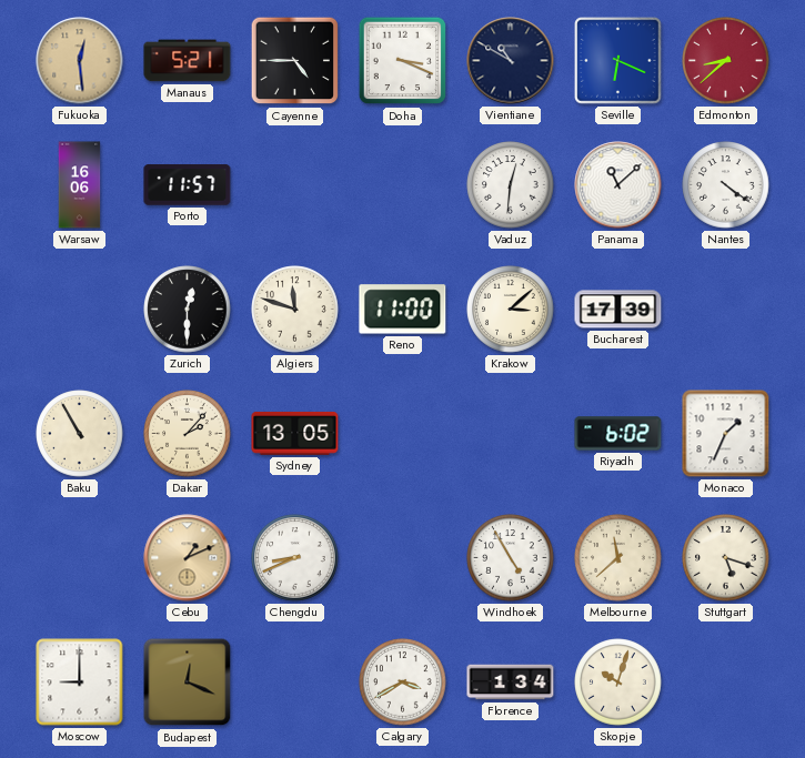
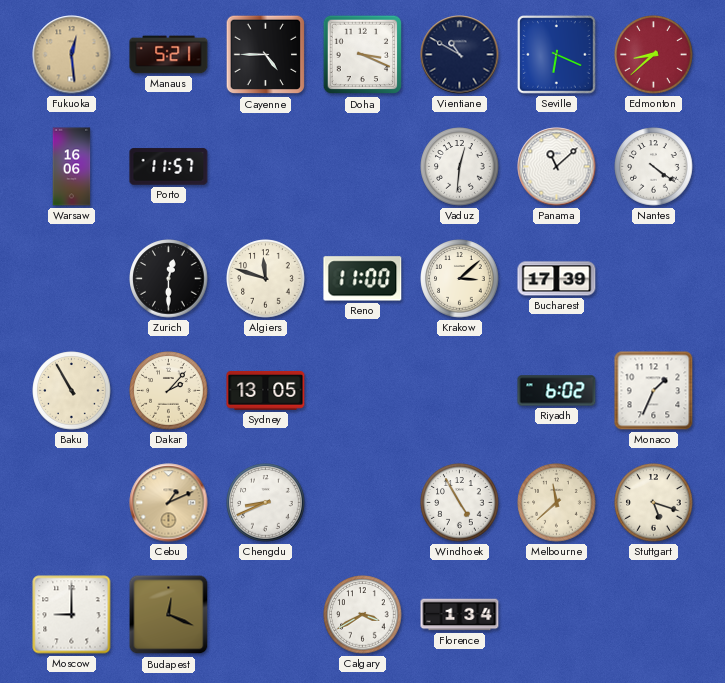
Skopje: 10:03 -> none (618, 683)
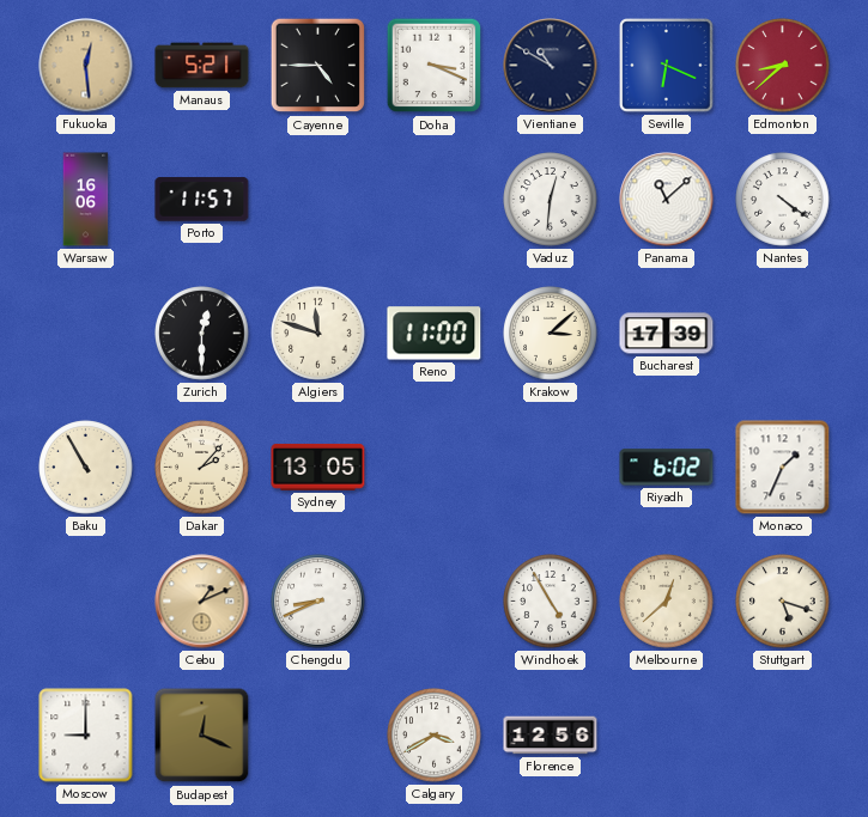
Melbourne: 11:38 -> 12:38 (667, 602)
Florence: 1:34 -> 12:56 (551, 736)
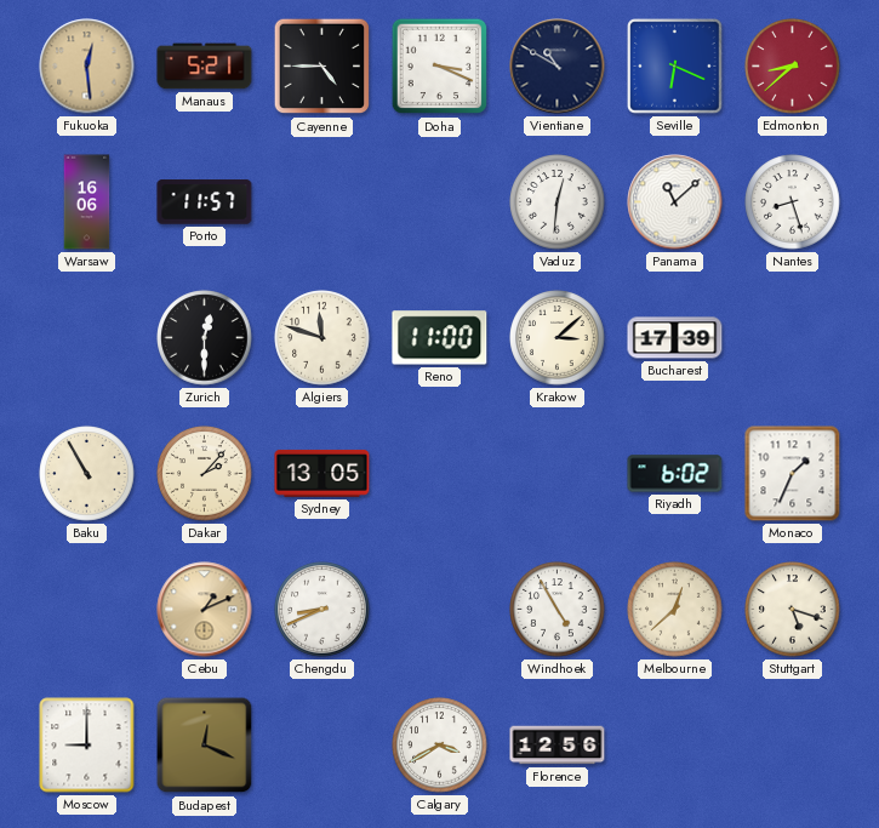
Nantes: 4:21 -> 8:27 (793, 202)
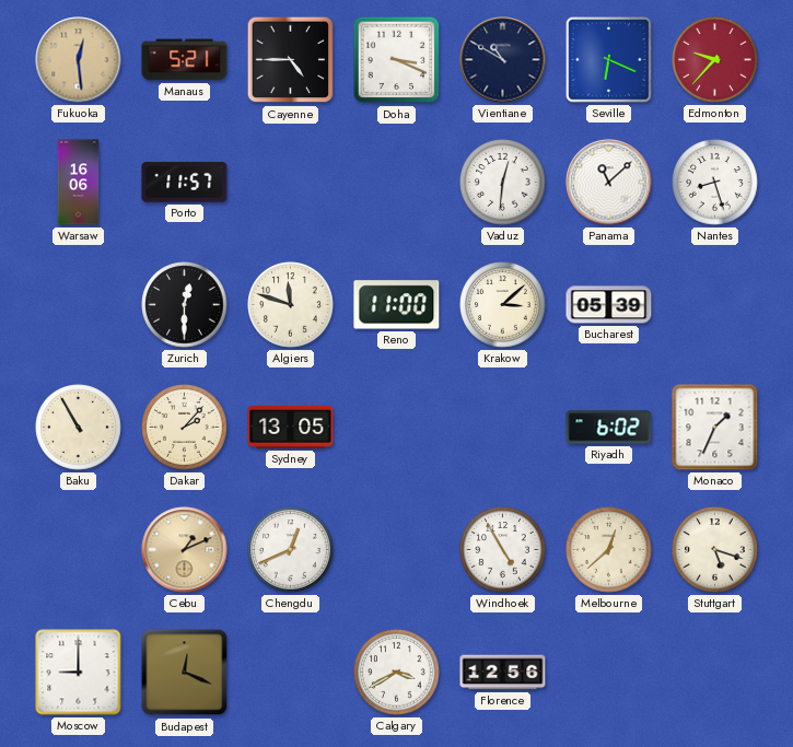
Edmonton: 8:38 -> 9:37 (715, 60)
Bucharest: 17:39 -> 05:39 (609, 305)
Chengdu: 8:41 -> 12:41 (291, 550)
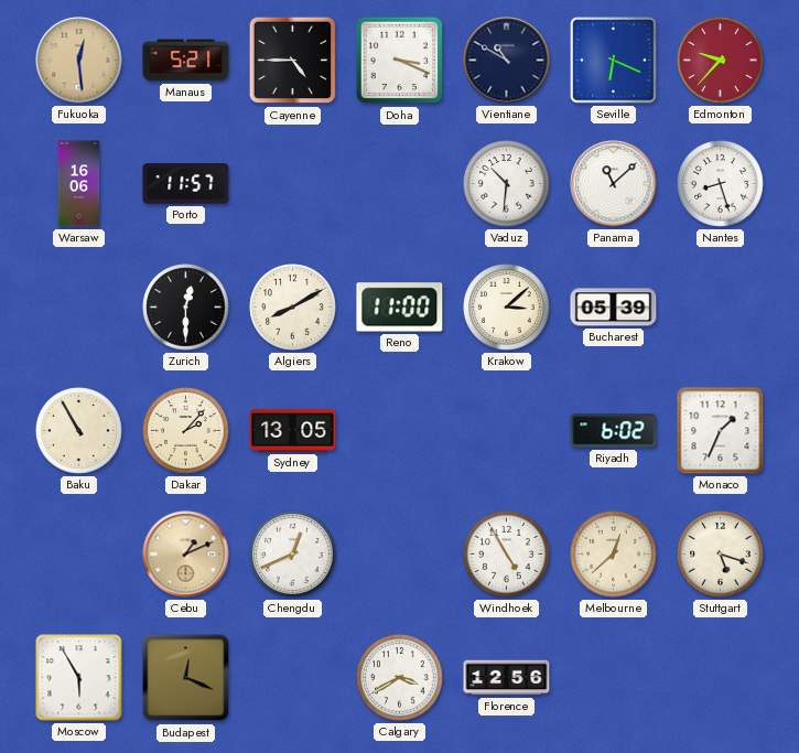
Vaduz: 12:31 -> 10:31 (507, 184)
Algiers: 11:48 -> 8:10 (293, 308)
Moscow: 9:00 -> 5:55 (79, 678)
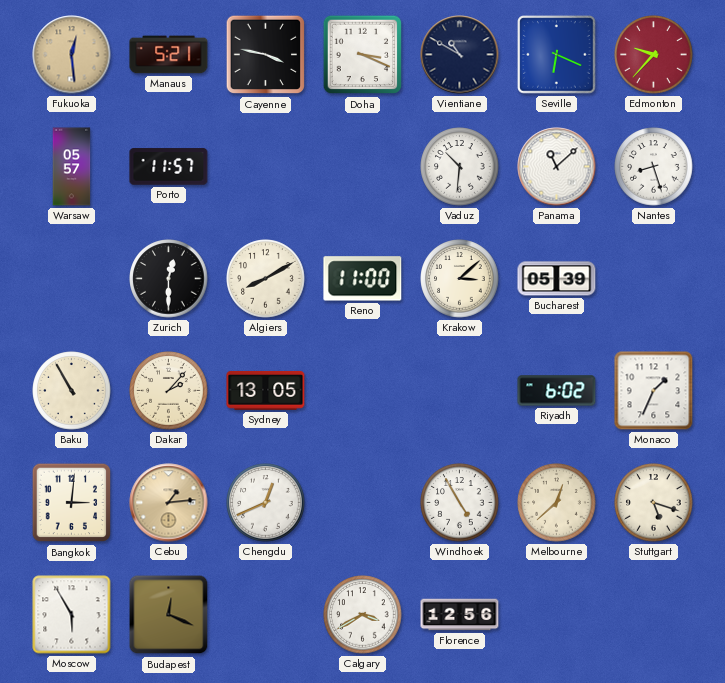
Cayenne: 4:45 -> 3:47 (266, 55)
Warsaw: 16:06 -> 05:57 (72, 167)
Bangkok: none -> 3:01 (72, 503)
Cebu: 1:11 -> 1:14 (169, 503)
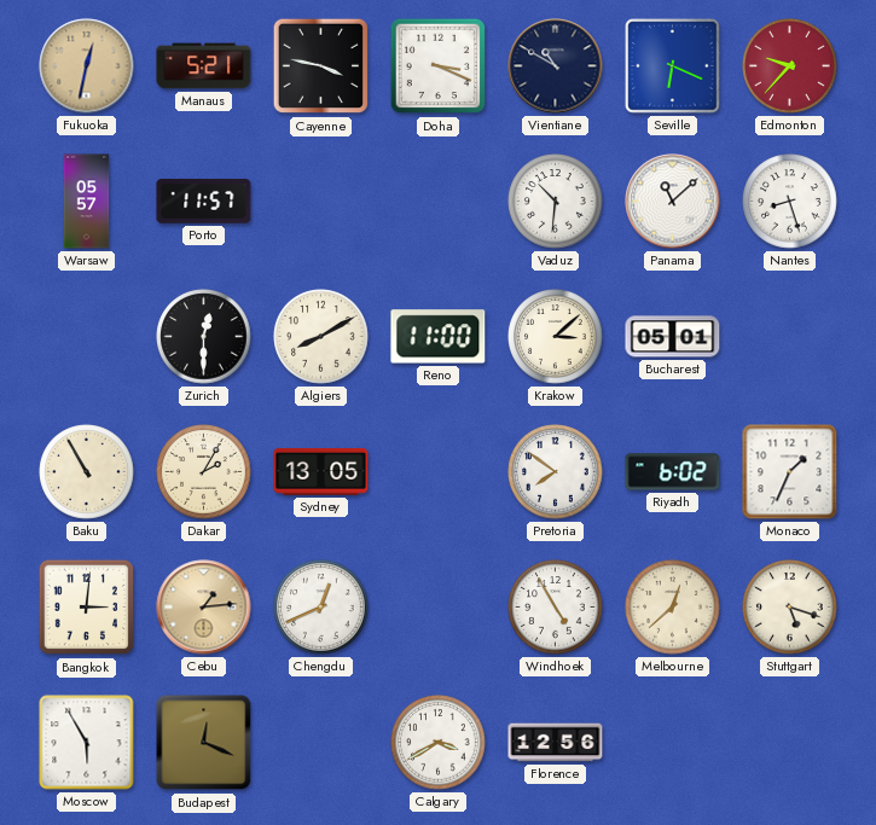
Fukuoka: 12:29 -> 12:32 (87, 66)
Bucharest: 05:39 -> 05:01 (673, 337)
Dakar: 2:07 -> 2:05 (204, 472)
Pretoria: none -> 7:51 (556, 472)
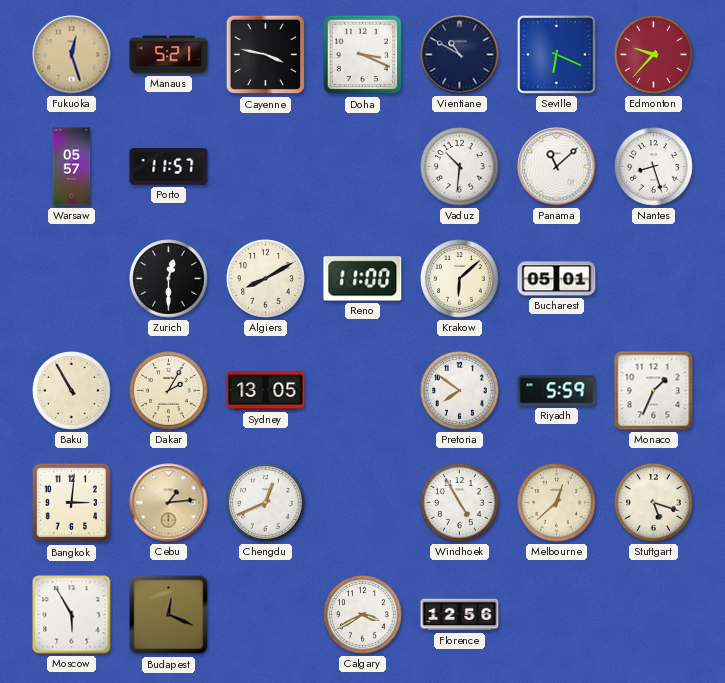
Fukuoka: 12:32 -> 12:27 (72, 55)
Krakow: 3:08 -> 6:08 (460, 279)
Riyadh: 6:02 -> 5:59 (557, 391)
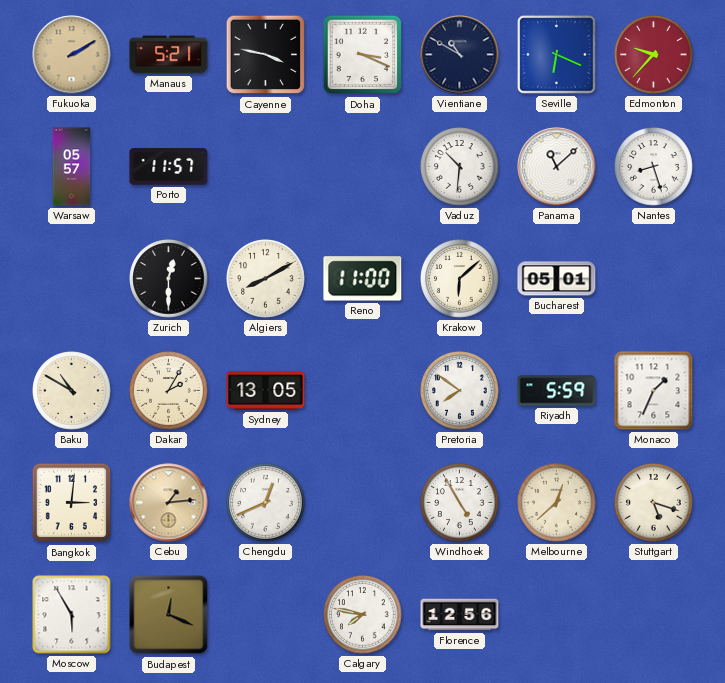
Fukuoka: 12:27 -> 2:10 (72, 55)
Baku: 10:55 -> 10:50 (72, 391)
Calgary: 3:40 -> 7:47 (363, 615)
